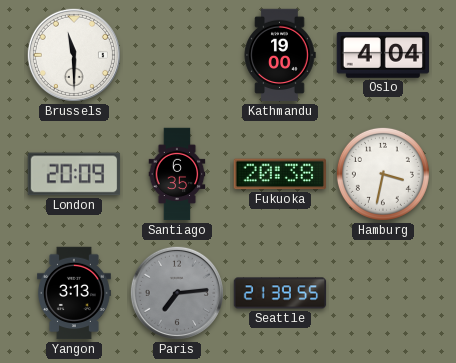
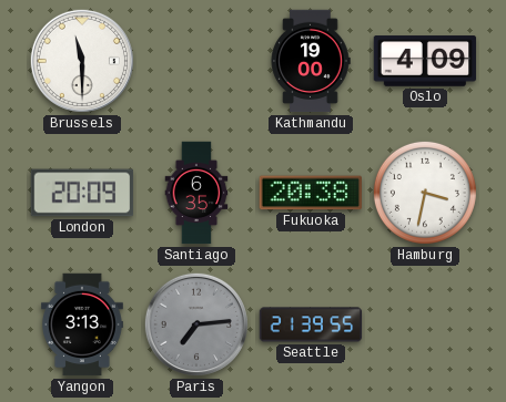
Oslo: 4:04 -> 4:09 (425, 61)
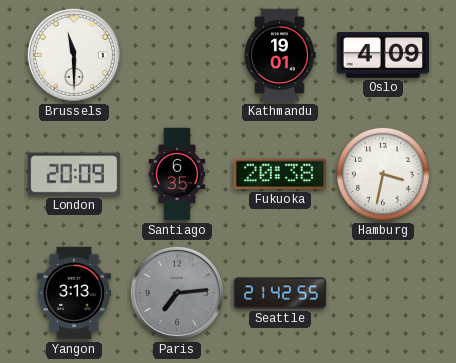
Kathmandu: 19:00 -> 19:01 (280, 55)
Seattle: 21:39 -> 21:42 (280, 293)
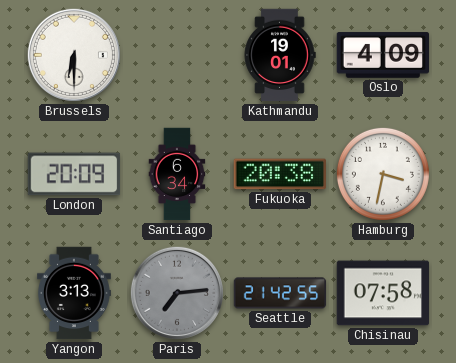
Brussels: 11:30 -> 6:30 (74, 55)
Santiago: 6:35 -> 6:34 (177, 174)
Chisinau: none -> 07:58 (383, 293)
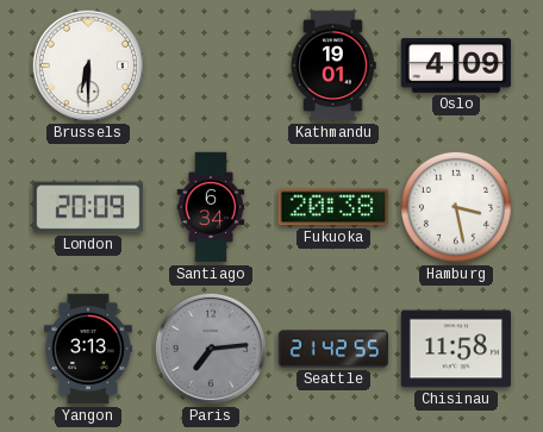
Hamburg: 3:32 -> 3:28 (456, 207)
Chisinau: 07:58 -> 11:58 (456, 349)
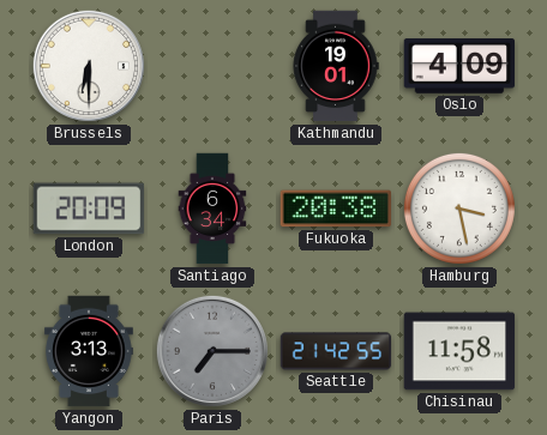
Paris: 7:14 -> 7:15 (212, 351)
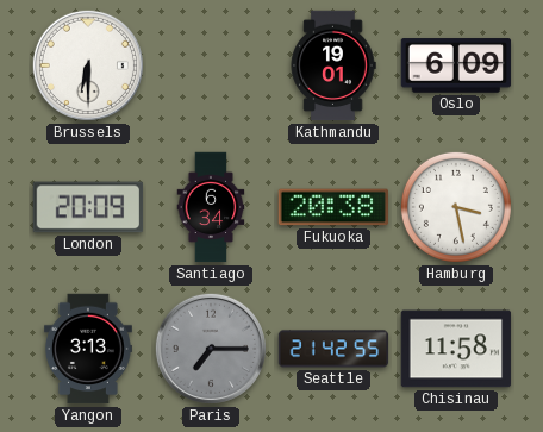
Oslo: 4:09 -> 6:09 (456, 65)
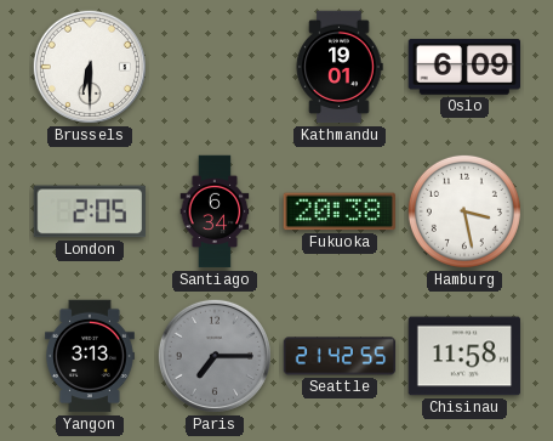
London: 20:09 -> 2:05 (90, 211)
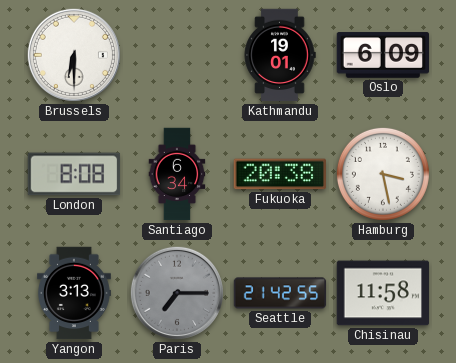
London: 2:05 -> 8:08 (74, 174)
